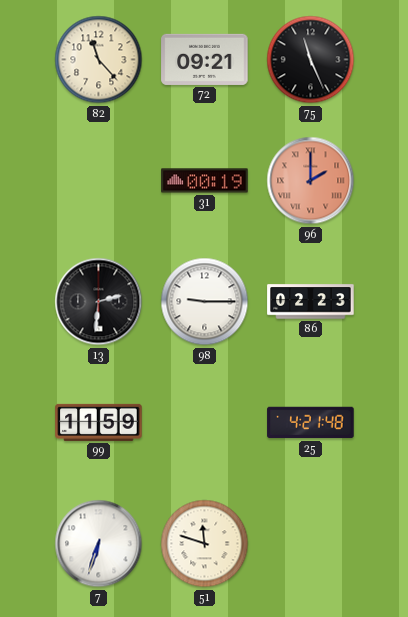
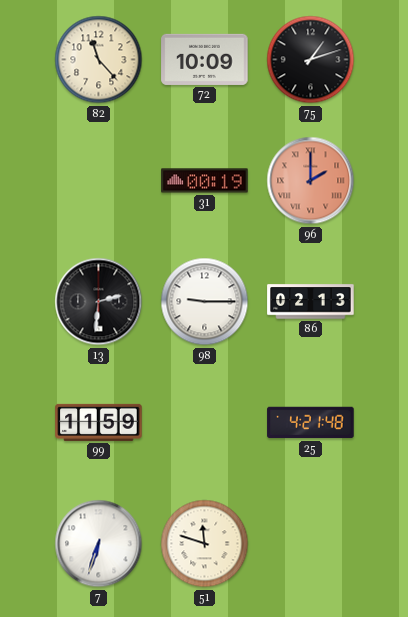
72: 09:21 -> 10:09 (205, 59)
75: 11:26 -> 1:12 (311, 60)
86: 02:23 -> 02:13 (311, 302)
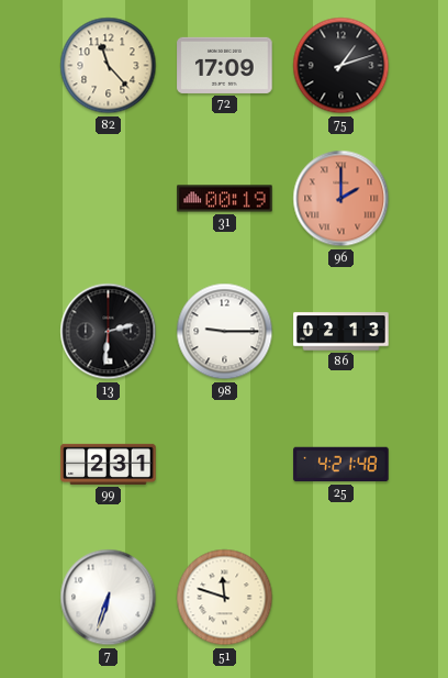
72: 10:09 -> 17:09 (225, 65)
99: 11:59 -> 2:31 (109, 464)
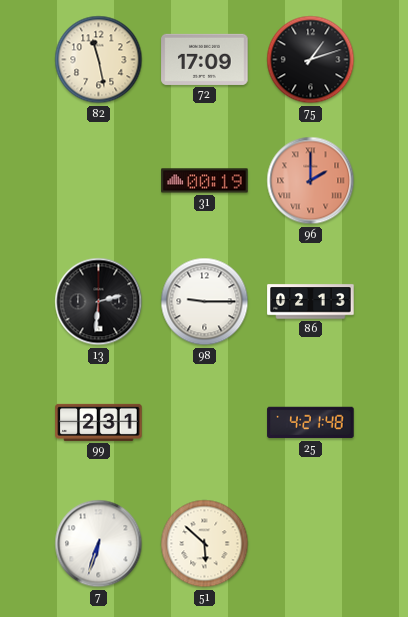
82: 11:23 -> 11:28 (99, 60)
51: 11:48 -> 5:52 (205, 544)
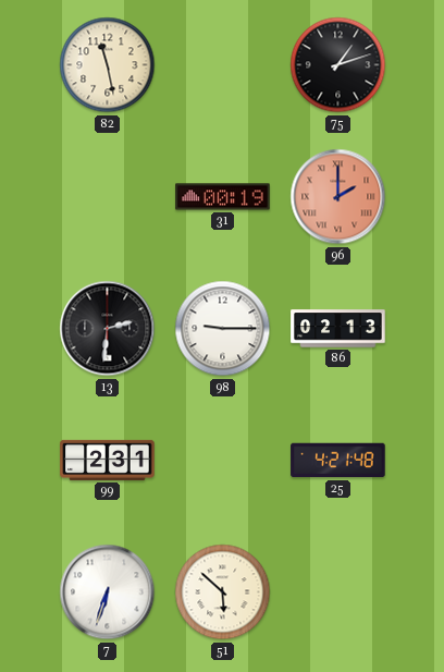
72: 17:09 -> none (205, 59)
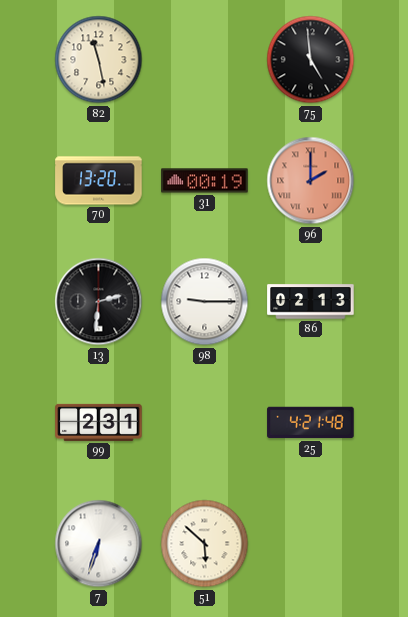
75: 1:12 -> 4:59 (311, 60)
70: none -> 13:20 (99, 181)
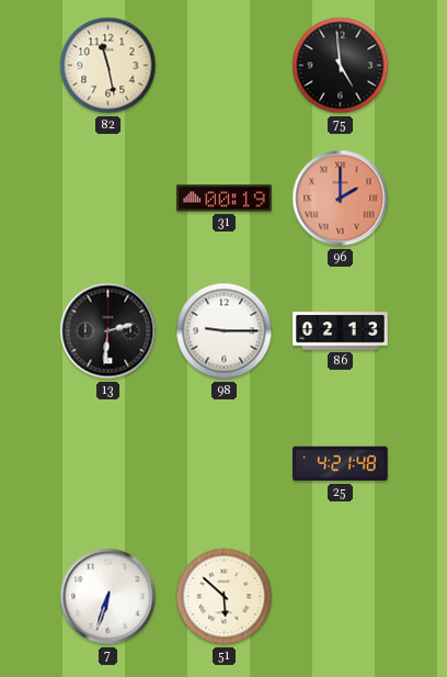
70: 13:20 -> none (99, 181)
99: 2:31 -> none (99, 422)
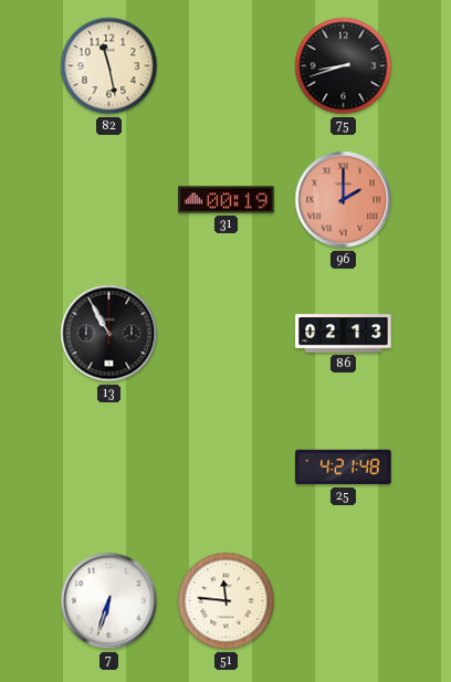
75: 4:59 -> 8:42 (344, 66)
13: 2:31 -> 10:55 (109, 334)
98: 9:15 -> none (225, 331)
51: 5:52 -> 11:46 (227, 601)
